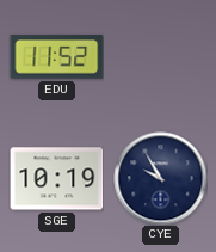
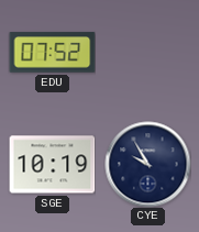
EDU: 11:52 -> 07:52 (52, 53)
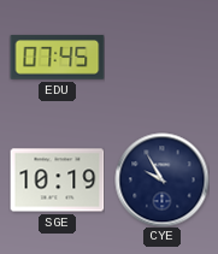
EDU: 07:52 -> 07:45 (57, 58)
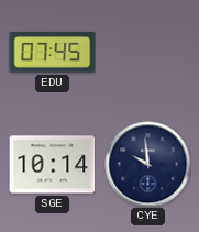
SGE: 10:19 -> 10:14 (52, 165)
CYE: 9:55 -> 9:59 (147, 164)
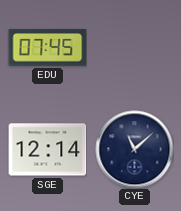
SGE: 10:14 -> 12:14 (47, 150)
CYE: 9:59 -> 11:08 (134, 149)
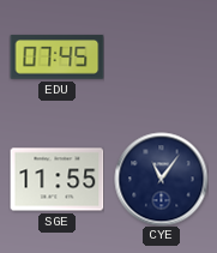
SGE: 12:14 -> 11:55 (56, 180)
CYE: 11:08 -> 11:06 (161, 179)
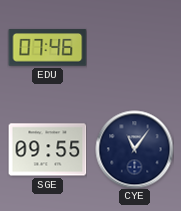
EDU: 07:45 -> 07:46 (47, 48)
SGE: 11:55 -> 09:55 (47, 150)
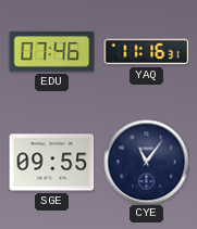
YAQ: none -> 11:16 (146, 52)
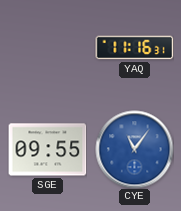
EDU: 07:46 -> none (51, 52)
CYE dial: navy -> blue (134, 149)
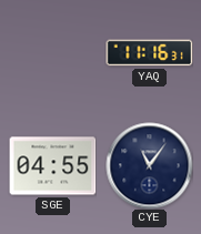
SGE: 09:55 -> 04:55 (52, 166)
CYE dial: blue -> navy (149, 165)
